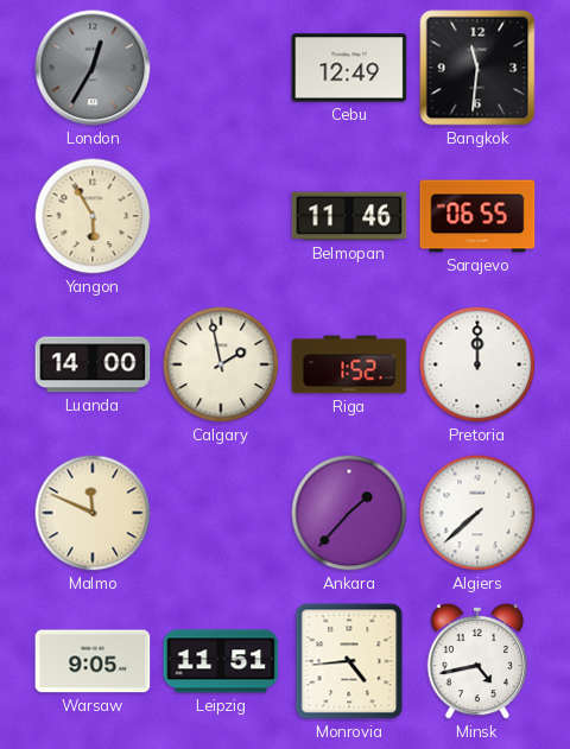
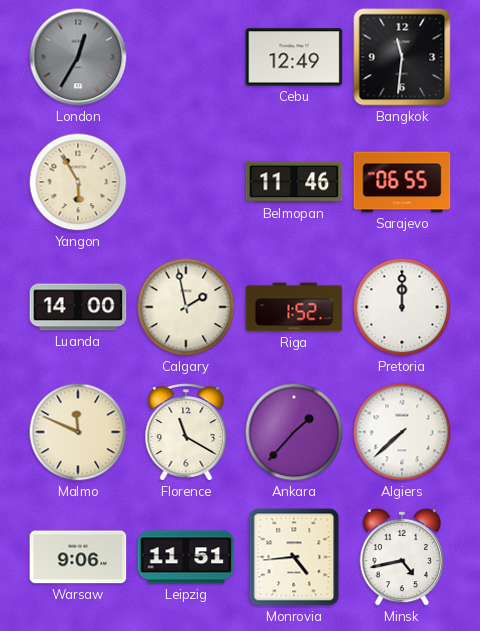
Florence: none -> 11:20 (186, 433)
Warsaw: 9:05 -> 9:06 (78, 557)
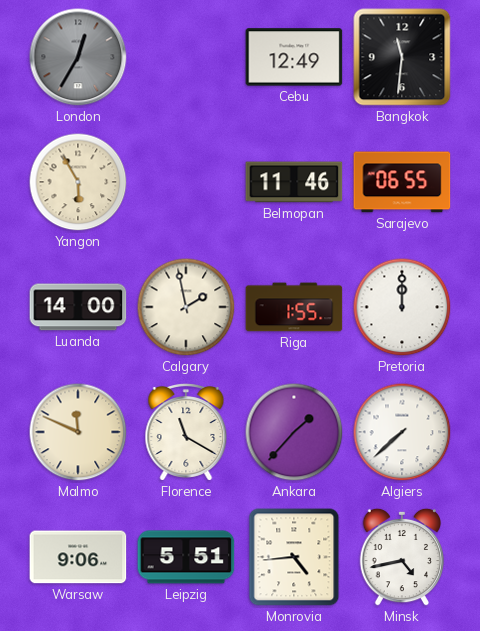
Riga: 1:52 -> 1:55 (294, 307)
Leipzig: 11:51 -> 5:51 (186, 557)
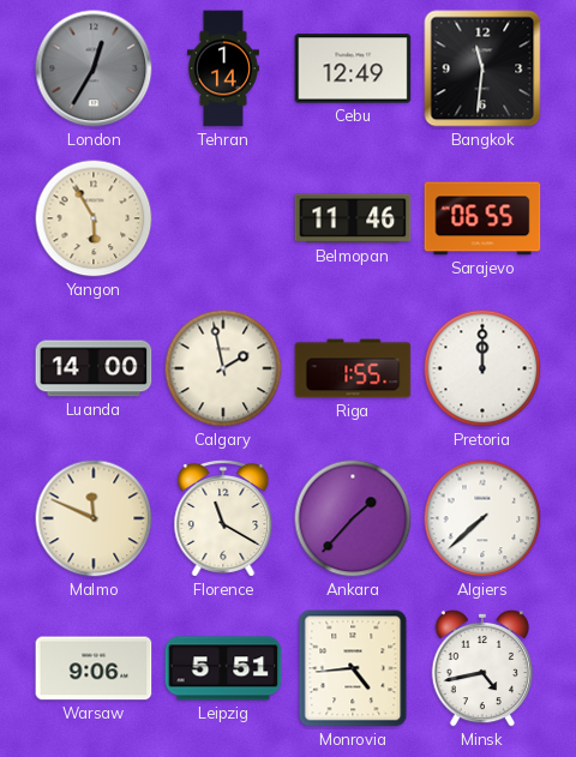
Tehran: none -> 1:14 (223, 68)
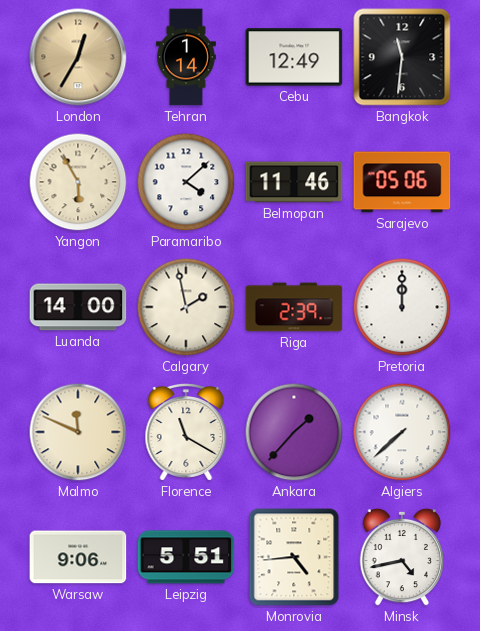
London dial: grey -> champagne (78, 57)
Paramaribo: none -> 4:08 (186, 182)
Sarajevo: 06:55 -> 05:06 (402, 182)
Riga: 1:55 -> 2:39 (294, 307)
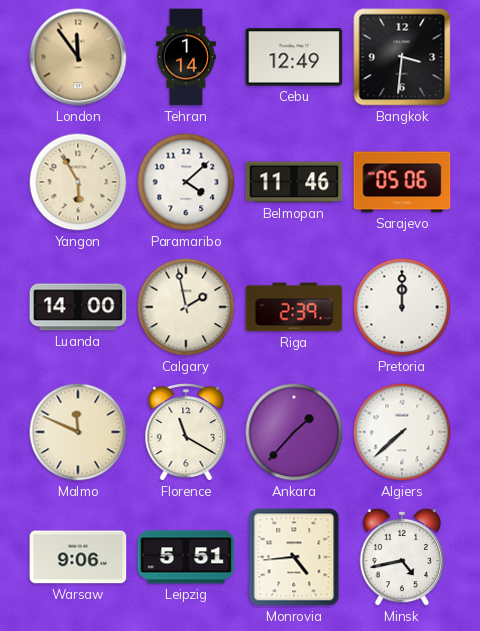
London: 12:35 -> 11:54 (78, 57)
Bangkok: 11:31 -> 3:31 (402, 57)
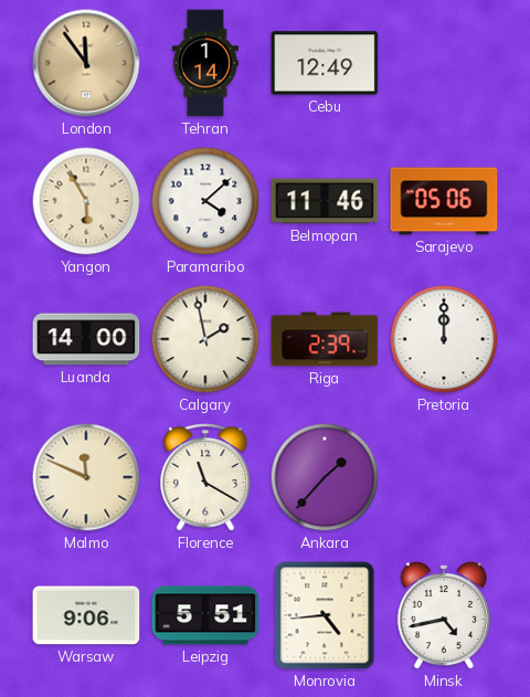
Bangkok: 3:31 -> none (402, 57)
Algiers: 7:38 -> none (402, 432)
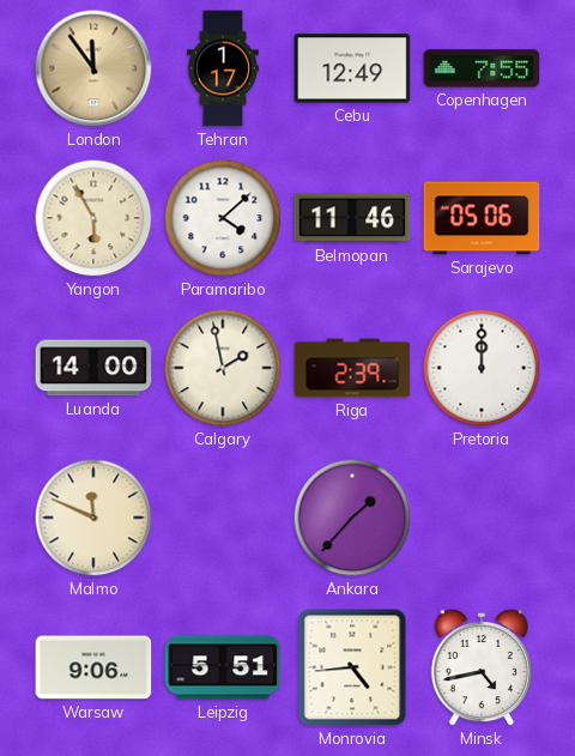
Tehran: 1:14 -> 1:17 (223, 68)
Copenhagen: none -> 7:55 (482, 68)
Florence: 11:20 -> none (205, 478)
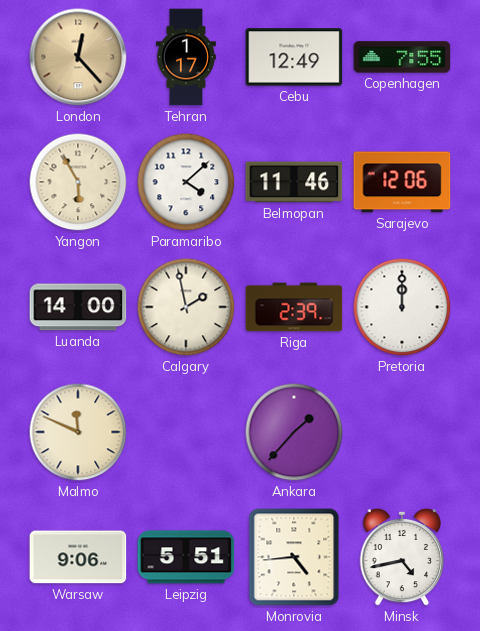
London: 11:54 -> 12:23 (78, 57)
Sarajevo: 05:06 -> 12:06 (402, 182)
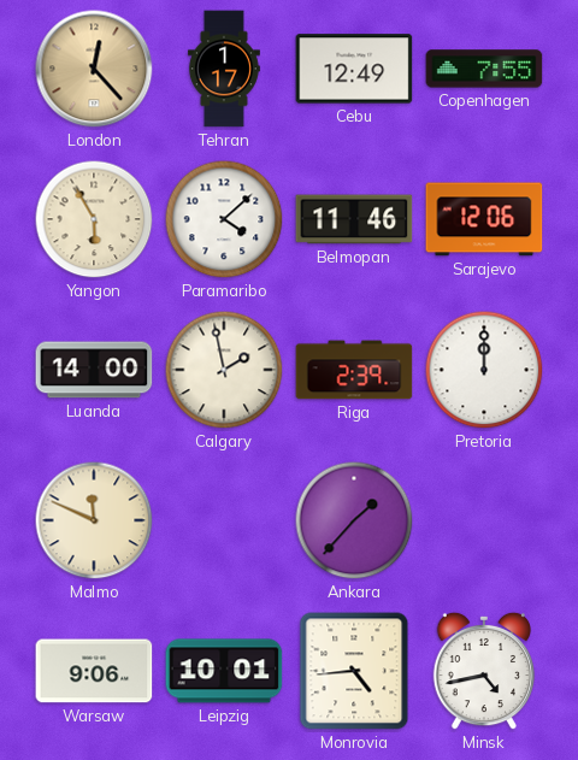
Leipzig: 5:51 -> 10:01 (224, 671)
